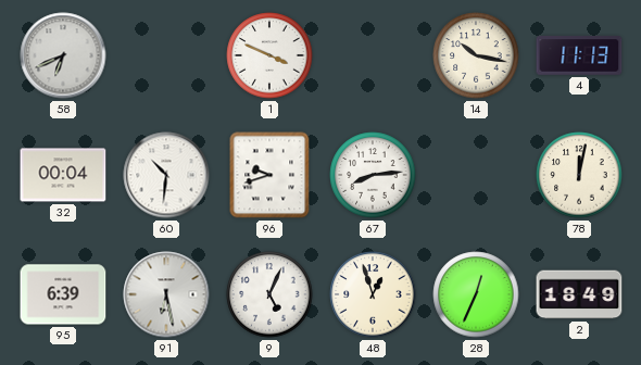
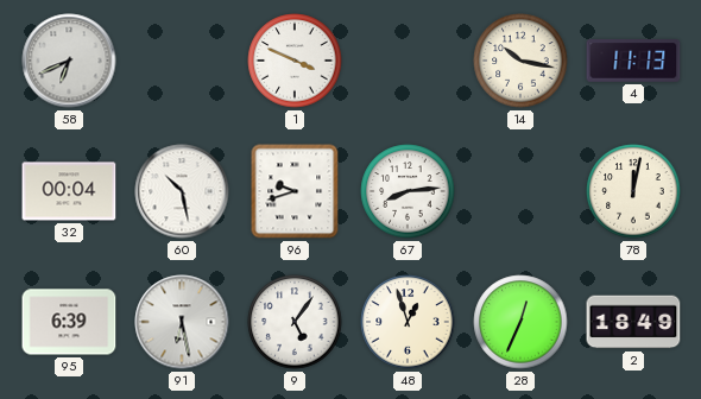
60: 10:31 -> 10:28 (182, 191)
9: 5:04 -> 5:06 (295, 322)
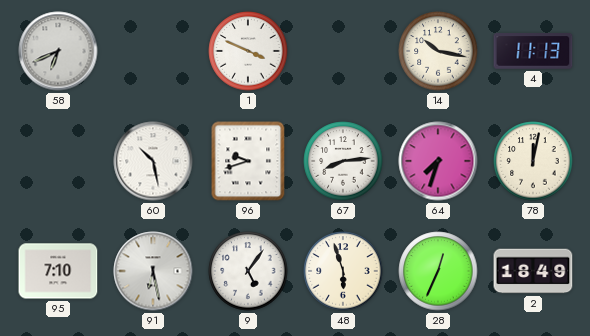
32: 00:04 -> none (69, 191)
64: none -> 7:33 (438, 161)
95: 6:39 -> 7:10 (58, 271)
48: 12:57 -> 5:57 (343, 271)
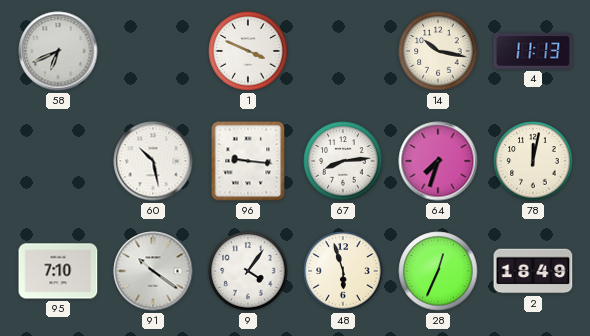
96: 9:42 -> 9:16 (248, 161)
91: 6:28 -> 10:21 (153, 271)
9: 5:06 -> 4:06 (248, 271)
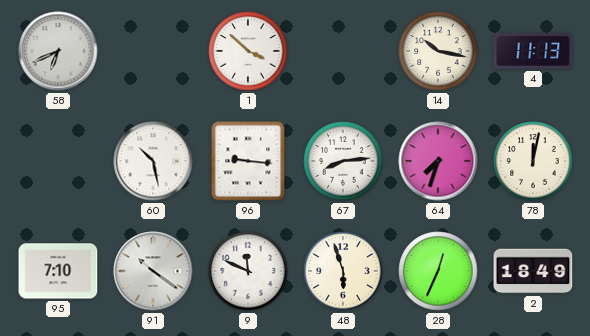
1: 3:49 -> 3:52 (248, 51)
9: 4:06 -> 11:49 (248, 271)
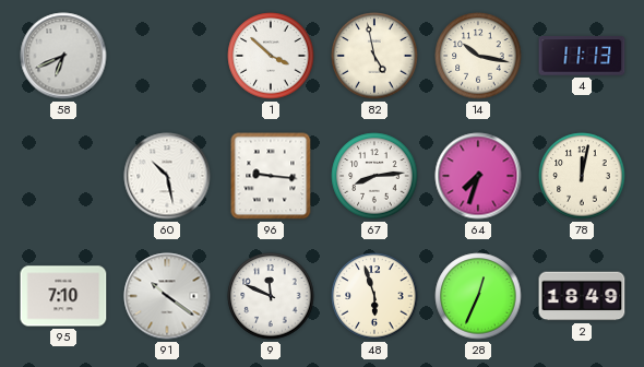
82: none -> 4:58 (374, 56)
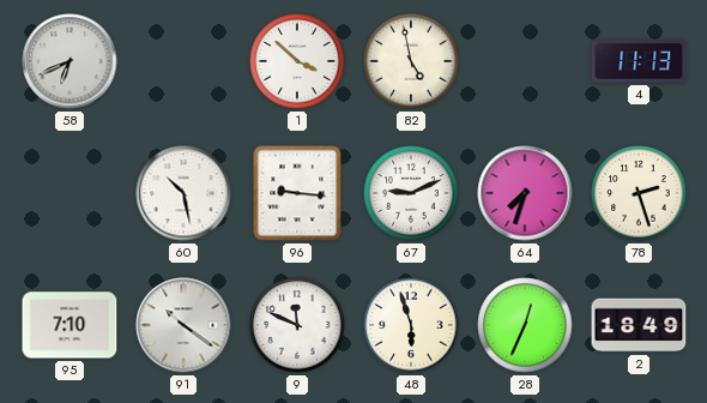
14: 10:17 -> none (478, 56)
67: 8:14 -> 9:11 (411, 193)
78: 12:02 -> 2:27 (639, 193)
